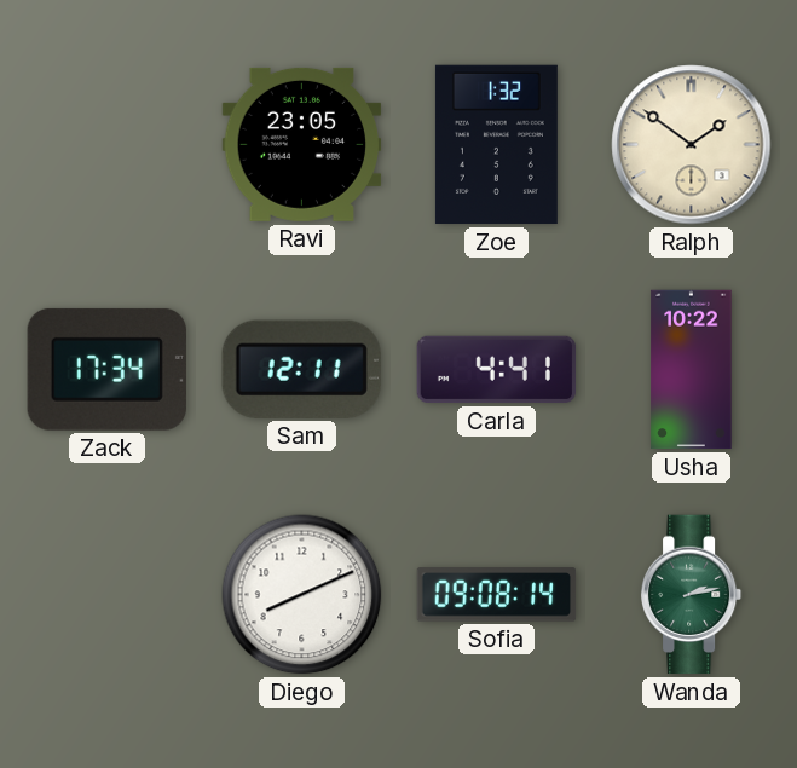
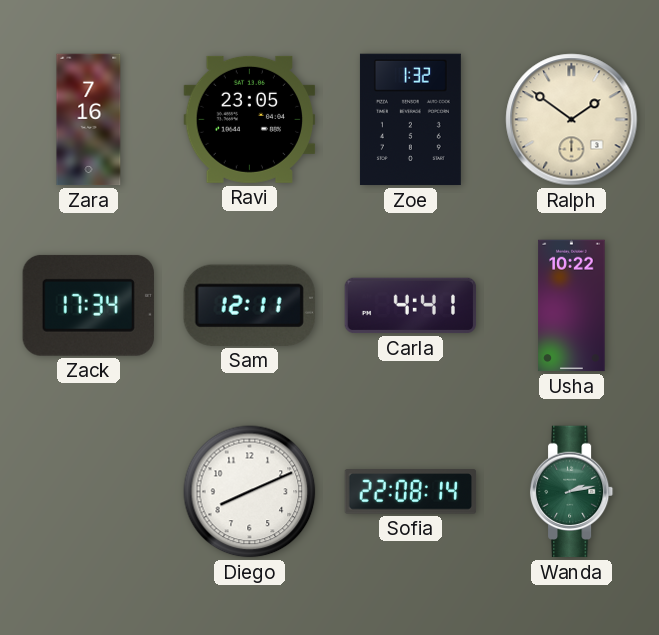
Zara: none -> 7:16 (89, 120)
Sofia: 09:08 -> 22:08 (411, 492)
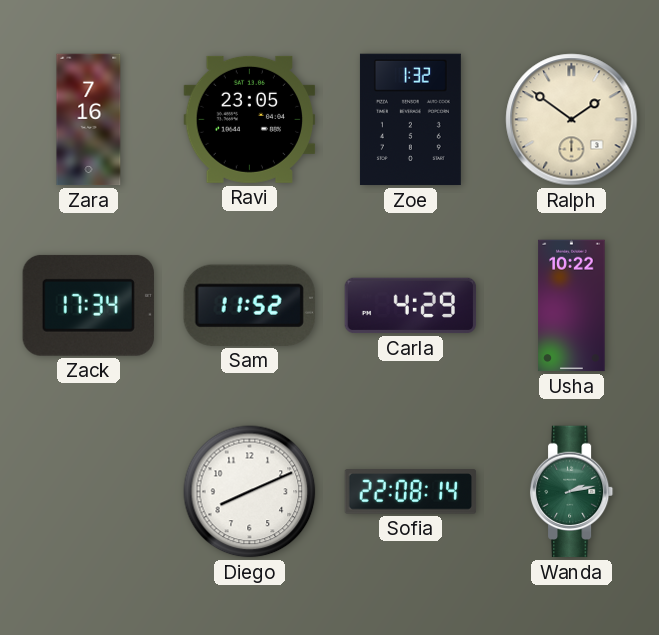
Sam: 12:11 -> 11:52 (249, 305)
Carla: 4:41 -> 4:29 (411, 306)
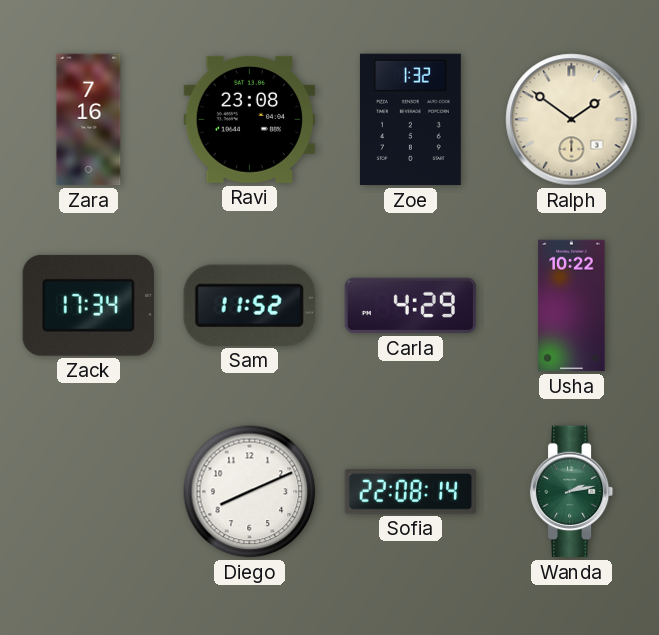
Ravi: 23:05 -> 23:08 (250, 119)
